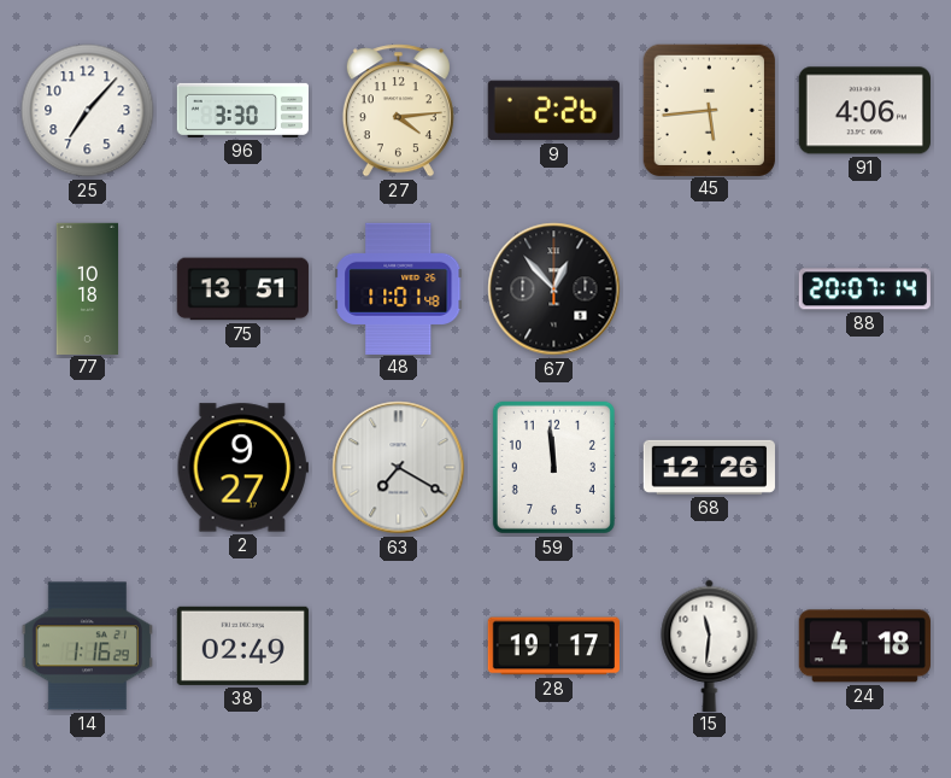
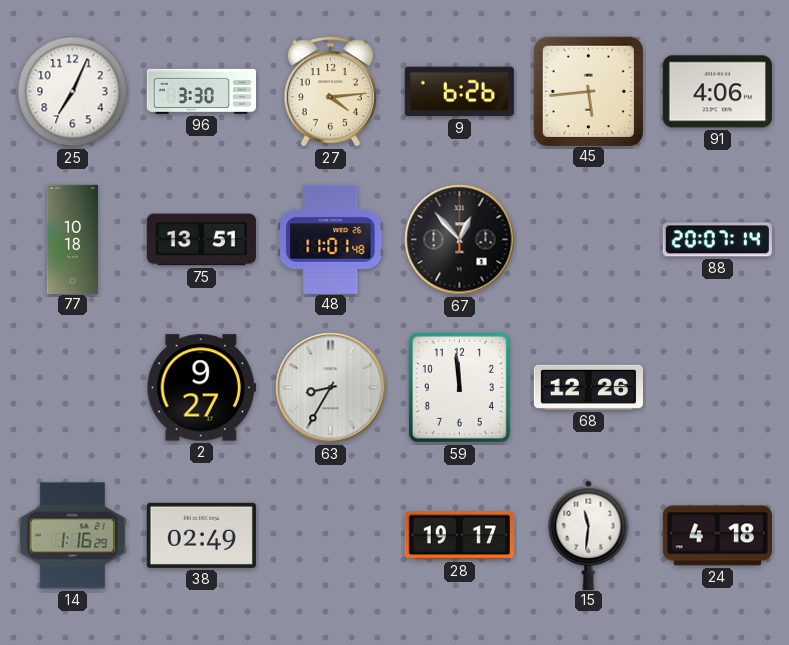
25: 7:07 -> 7:04 (73, 92)
9: 2:26 -> 6:26 (459, 92)
63: 7:20 -> 8:35 (331, 388)
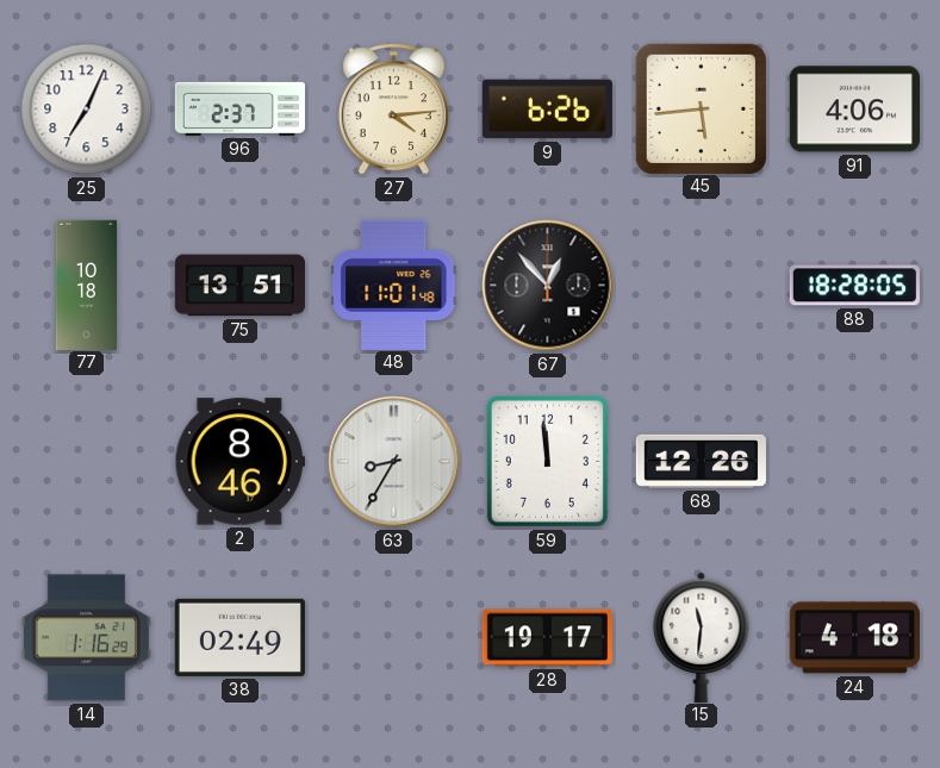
96: 3:30 -> 2:37 (239, 108)
88: 20:07 -> 18:28 (854, 286)
2: 9:27 -> 8:46 (239, 462)
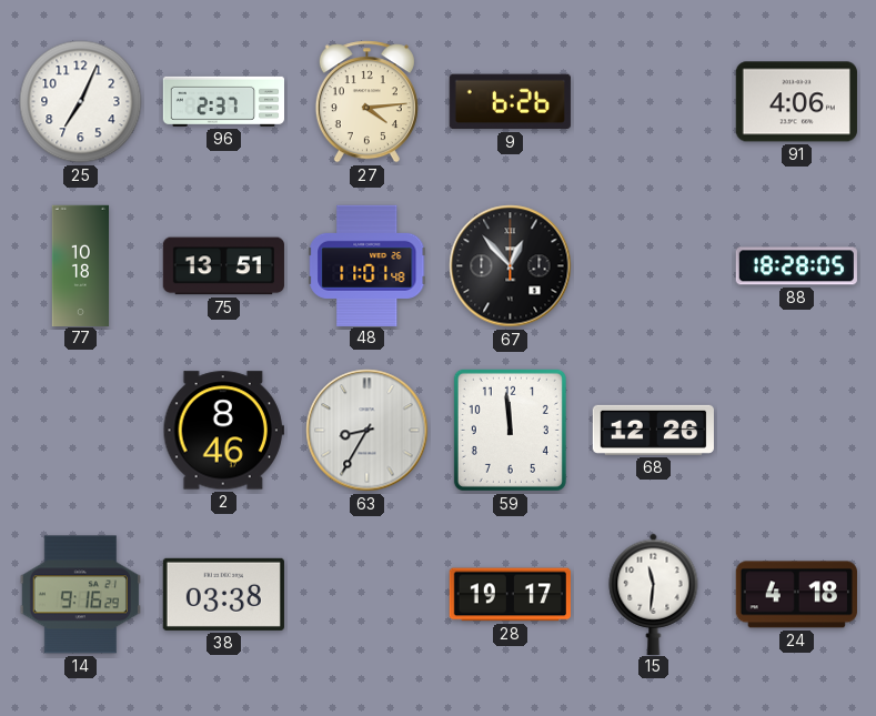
45: 5:44 -> none (701, 108)
14: 1:16 -> 9:16 (80, 595)
38: 02:49 -> 03:38 (223, 594)
